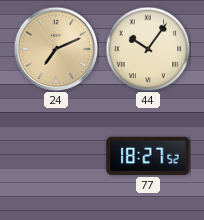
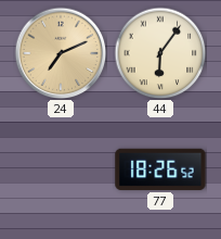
44: 10:06 -> 6:06 (160, 53)
77: 18:27 -> 18:26 (160, 169)
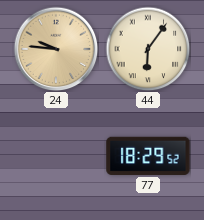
24: 7:11 -> 9:46 (56, 49)
77: 18:26 -> 18:29 (148, 156)
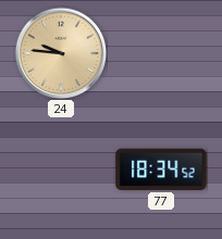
44: 6:06 -> none (148, 49)
77: 18:29 -> 18:34 (161, 169)
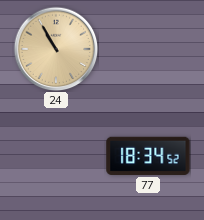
24: 9:46 -> 10:55 (56, 49)
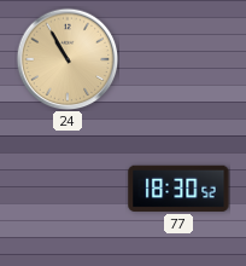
77: 18:34 -> 18:30 (178, 189)
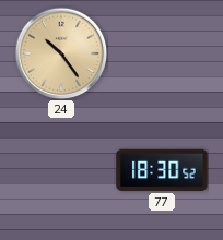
24: 10:55 -> 10:24 (61, 53)
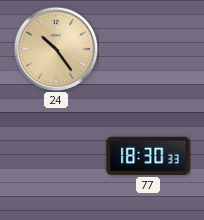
77: 18:30:52 -> 18:30:33 (148, 156)
